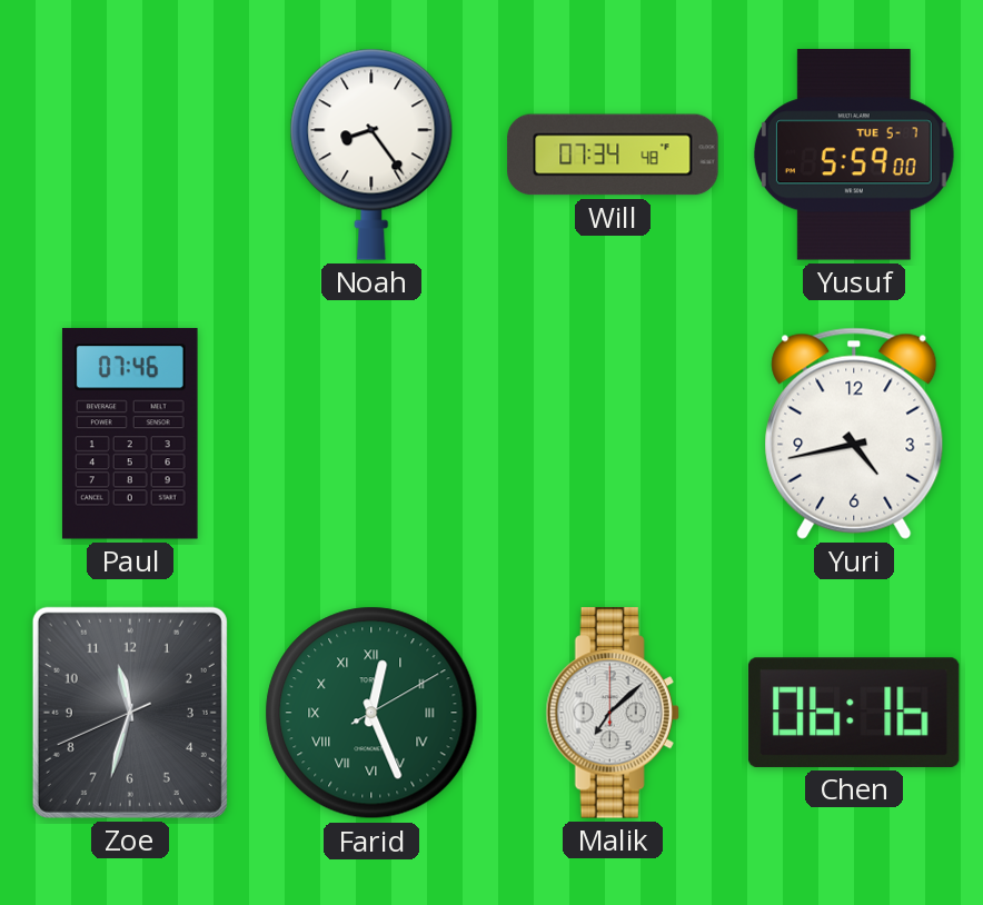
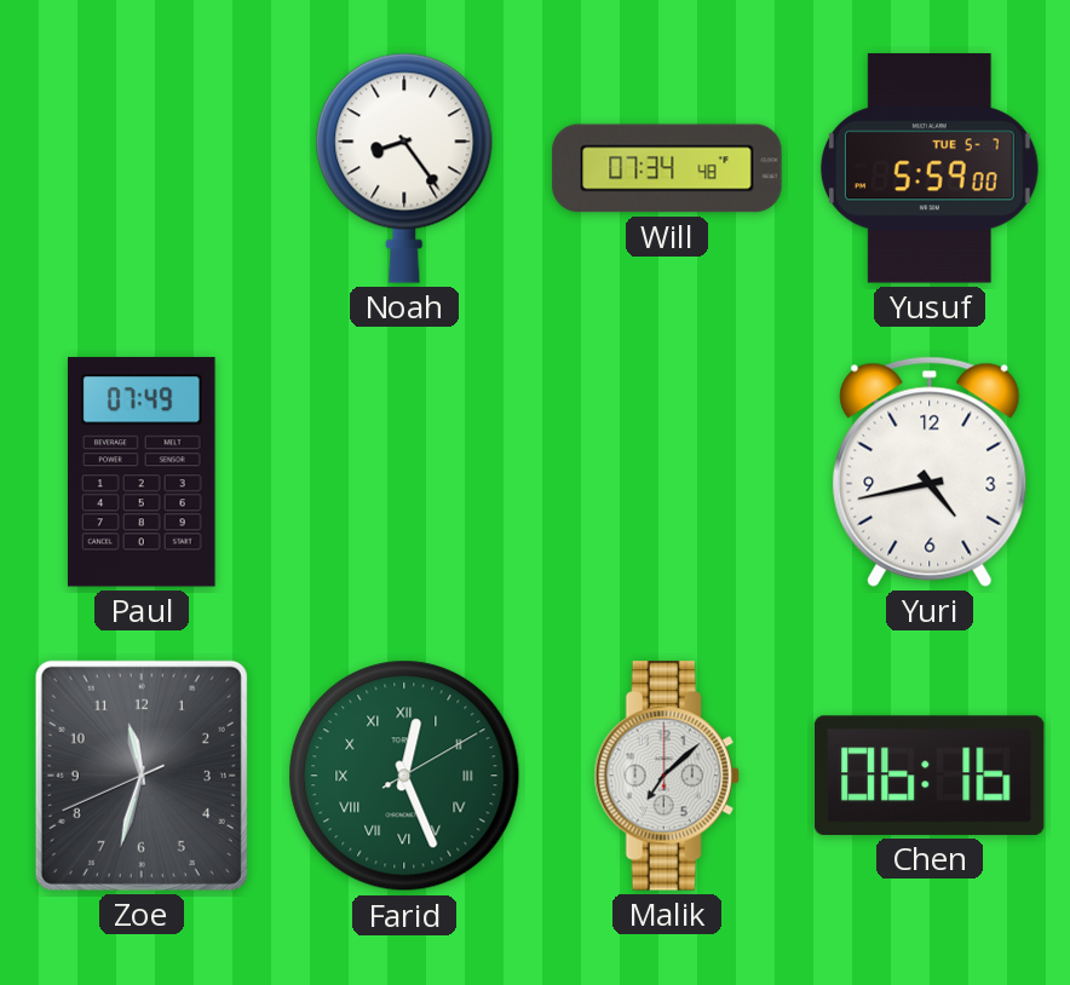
Paul: 07:46 -> 07:49 (142, 473)
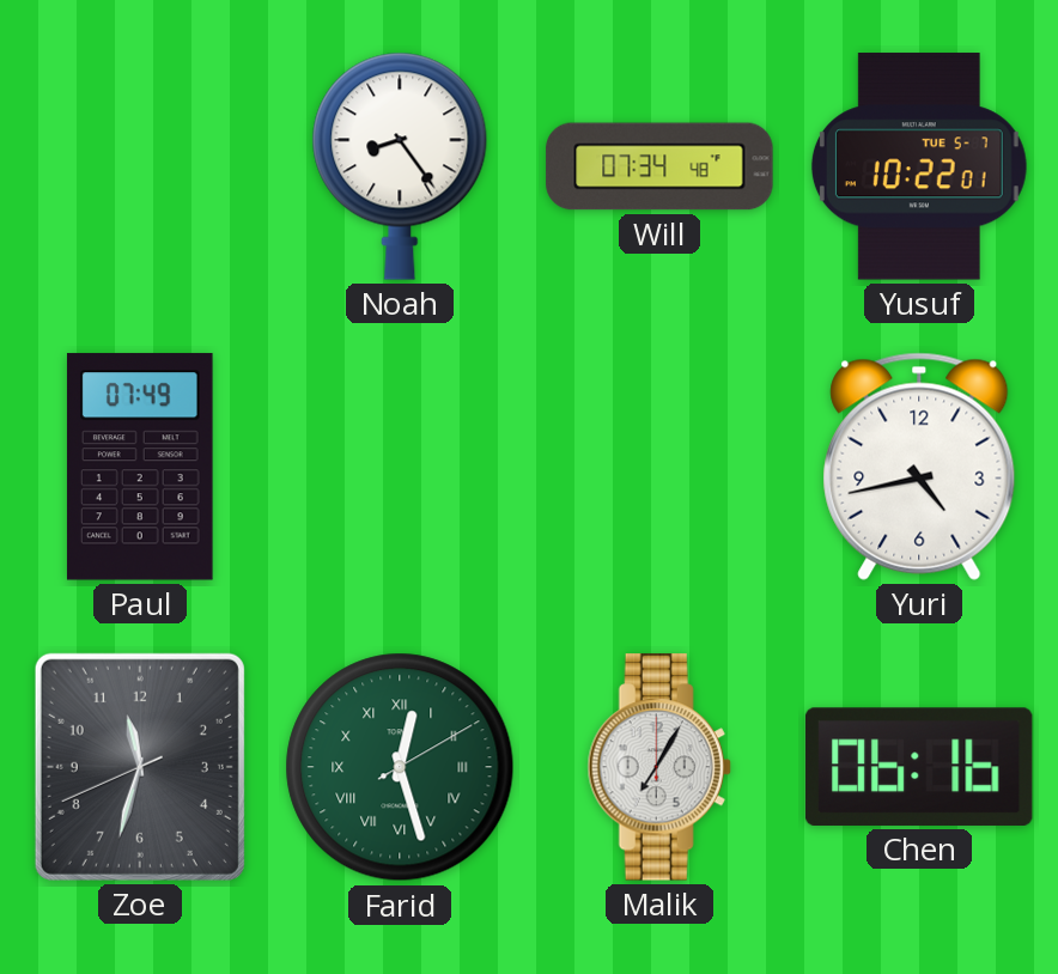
Yusuf: 5:59 -> 10:22 (919, 166)
Farid: 12:26 -> 12:27 (400, 767)
Malik: 7:08 -> 7:05 (659, 767)
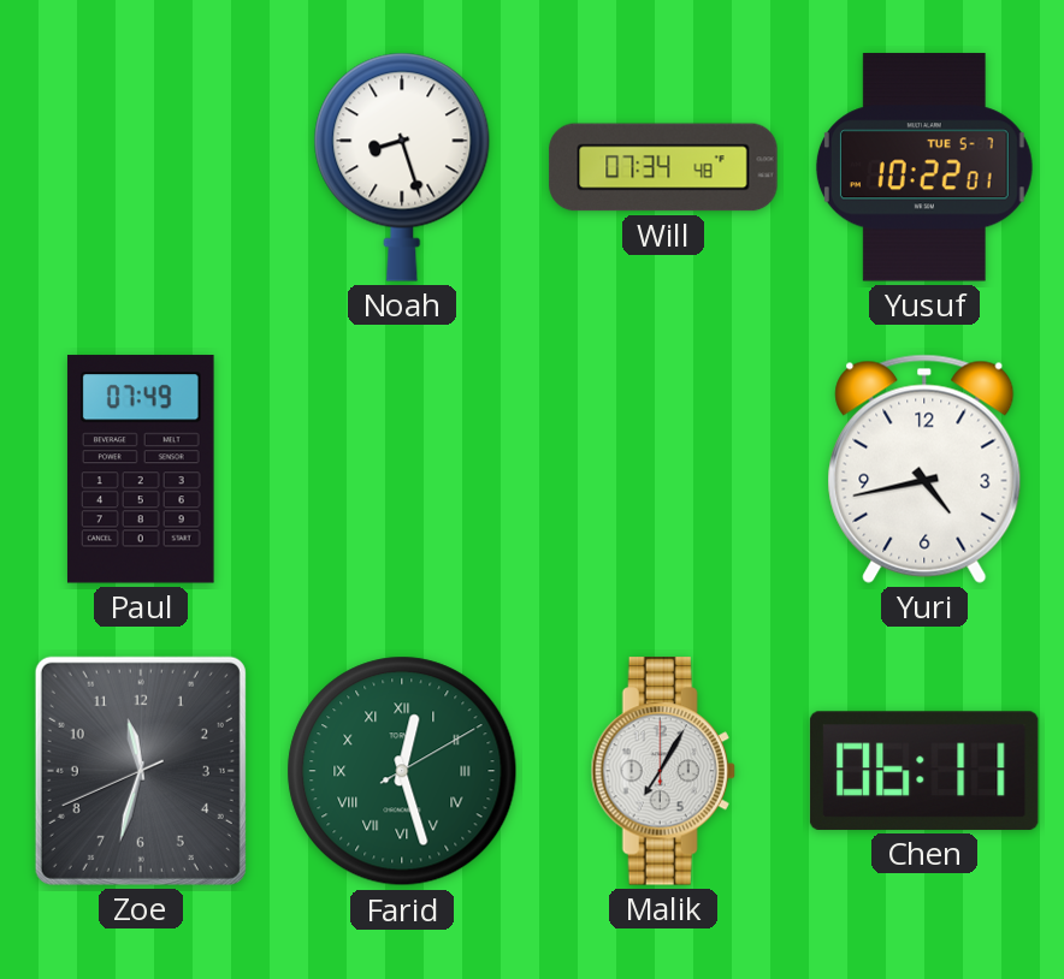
Noah: 8:24 -> 8:27 (402, 167)
Chen: 06:16 -> 06:11 (924, 771)
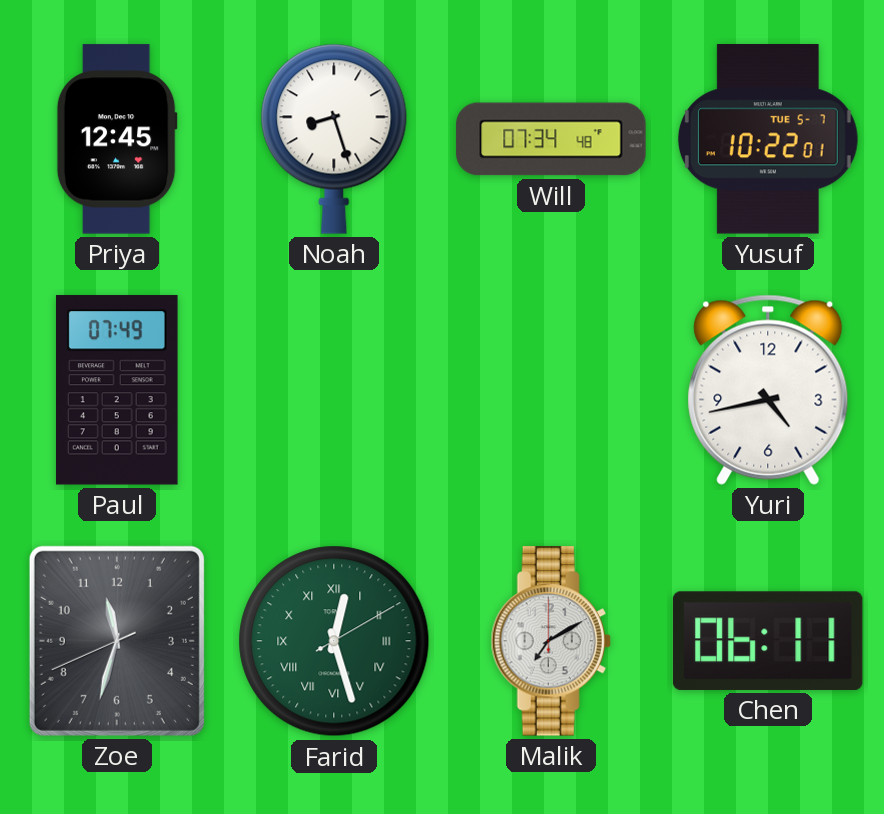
Priya: none -> 12:45 (117, 139)
Malik: 7:05 -> 7:10 (551, 641)
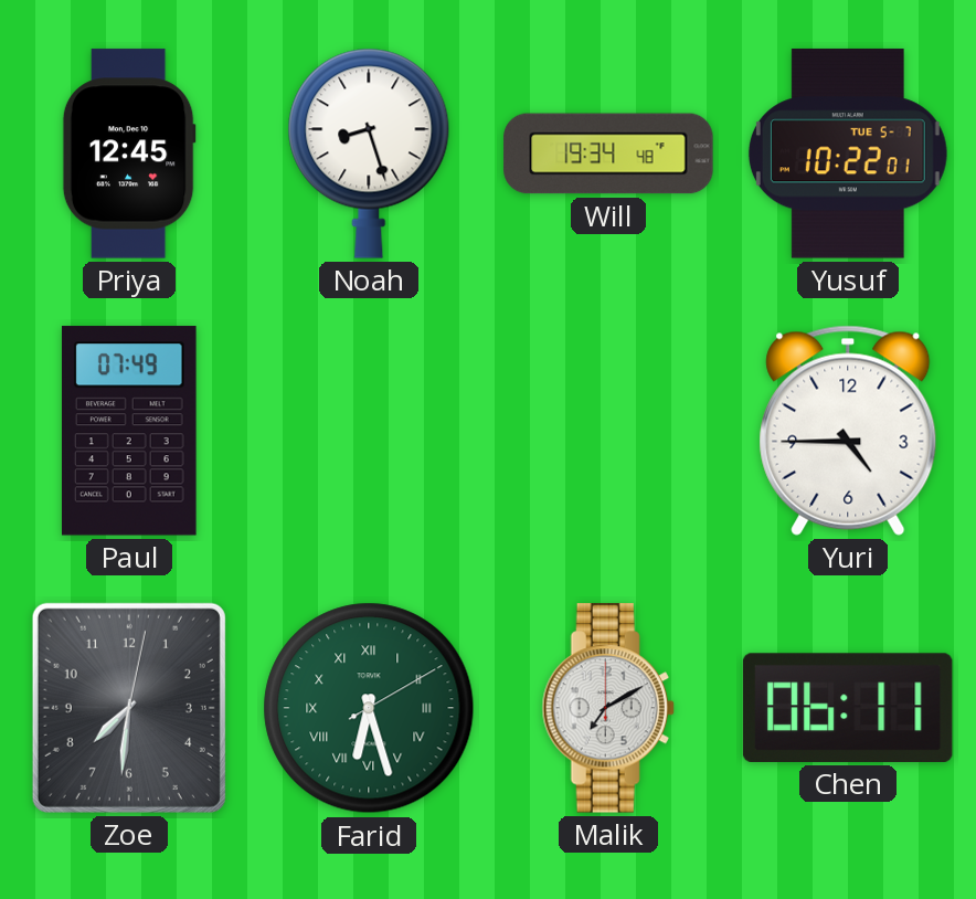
Will: 07:34 -> 19:34 (608, 154)
Yuri: 4:43 -> 4:45 (848, 431)
Zoe: 11:32 -> 7:31 (129, 708)
Farid: 12:27 -> 6:27 (369, 708)
